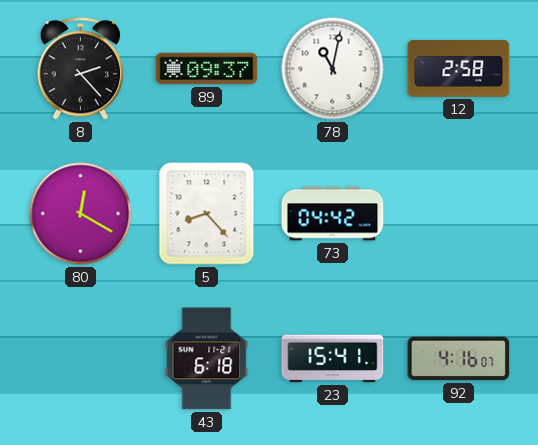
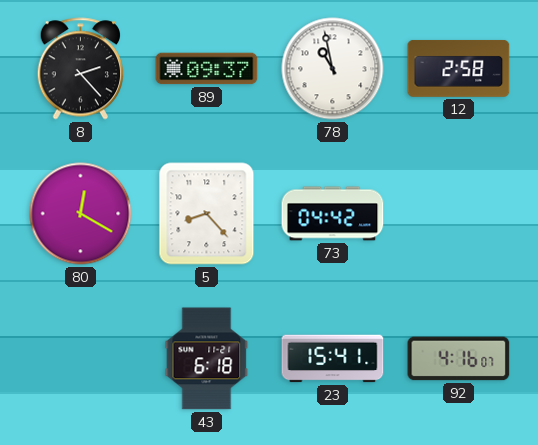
78: 11:02 -> 10:58 (333, 69)
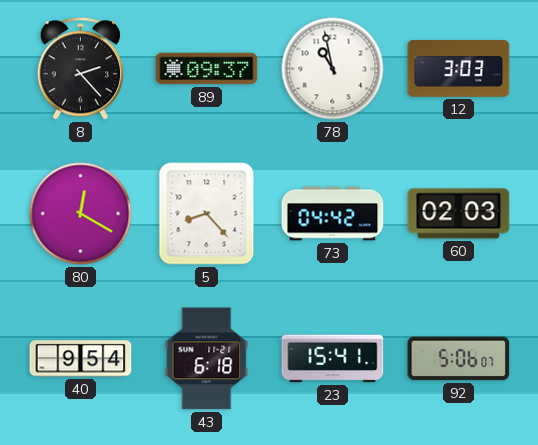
12: 2:58 -> 3:03 (459, 68)
60: none -> 02:03 (459, 214)
40: none -> 9:54 (81, 359)
92: 4:16 -> 5:06 (459, 359)
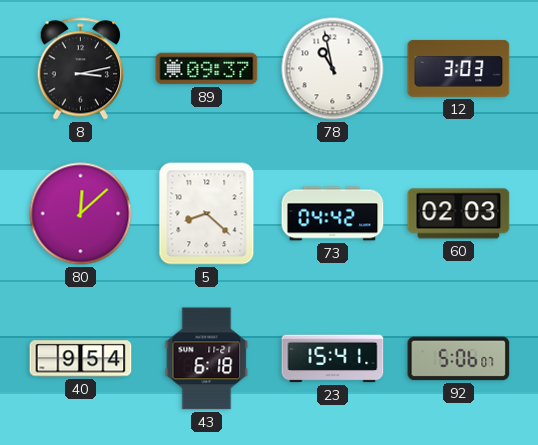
8: 2:23 -> 3:13 (81, 69)
80: 12:20 -> 12:08 (81, 214)
5: 8:23 -> 8:22 (207, 214)
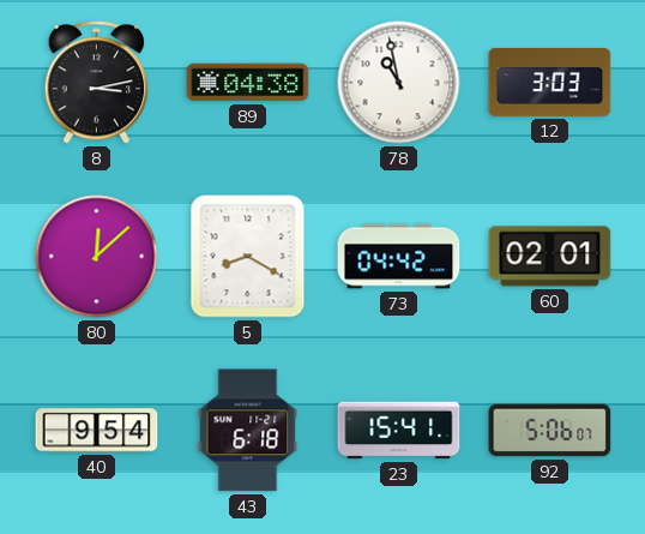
89: 09:37 -> 04:38 (248, 83)
5: 8:22 -> 8:20 (248, 257)
60: 02:03 -> 02:01 (550, 257)
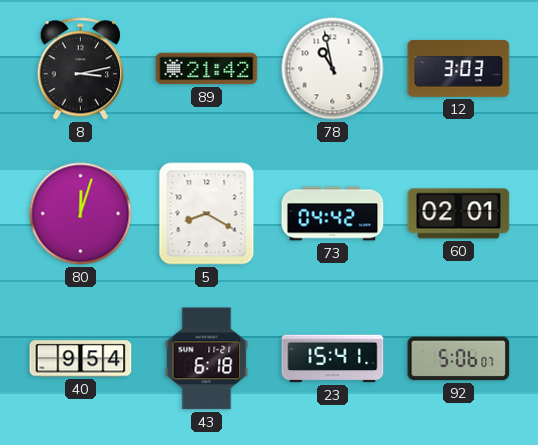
89: 04:38 -> 21:42 (207, 69)
80: 12:08 -> 12:03 (81, 214)
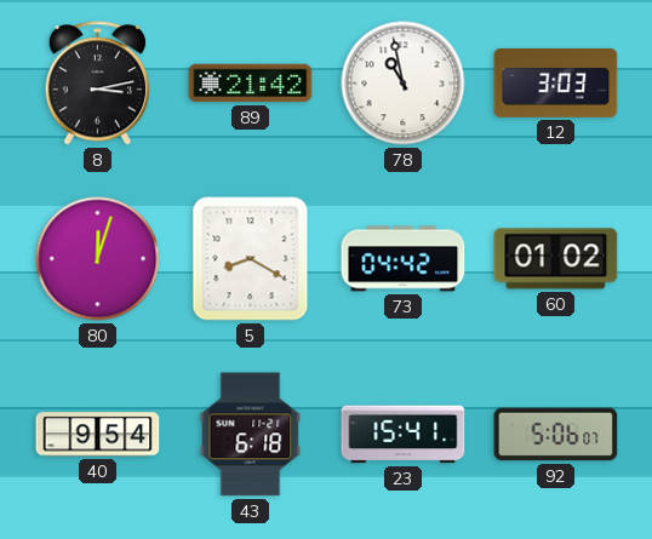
60: 02:01 -> 01:02 (556, 259)
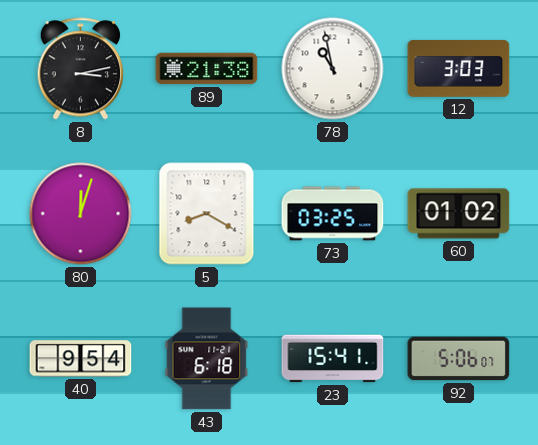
89: 21:42 -> 21:38 (207, 69)
73: 04:42 -> 03:25 (333, 214)
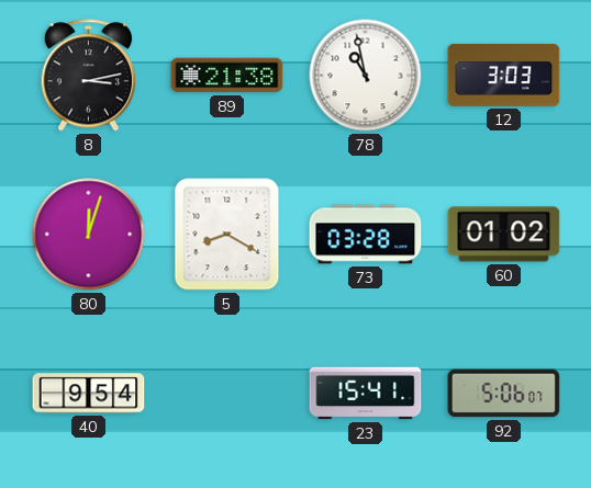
73: 03:25 -> 03:28 (366, 235)
43: 6:18 -> none (207, 359)
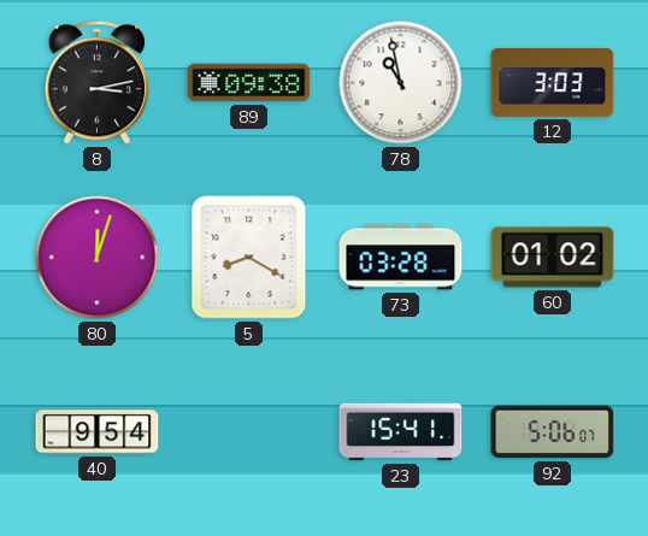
89: 21:38 -> 09:38 (249, 83)
